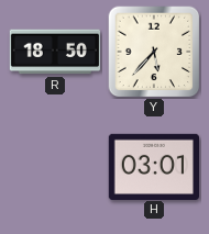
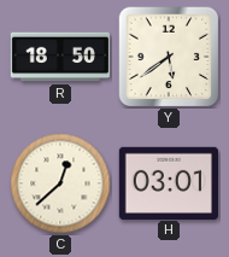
Y: 5:37 -> 5:39 (169, 57)
C: none -> 12:38 (60, 183)
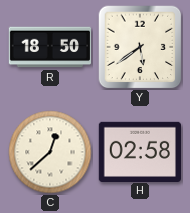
H: 03:01 -> 02:58 (139, 151)
